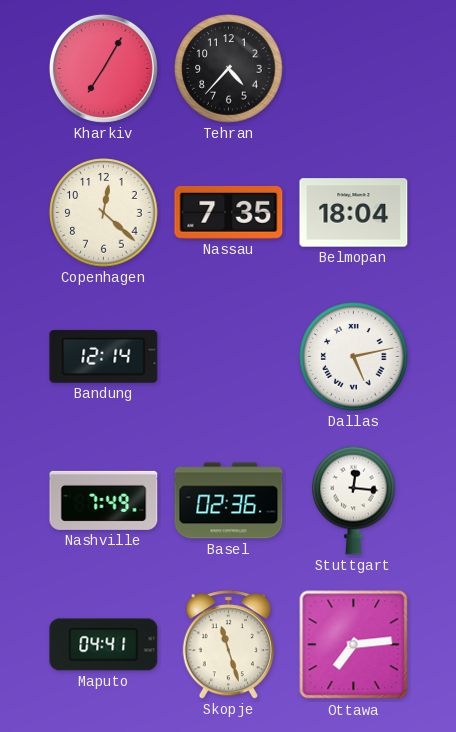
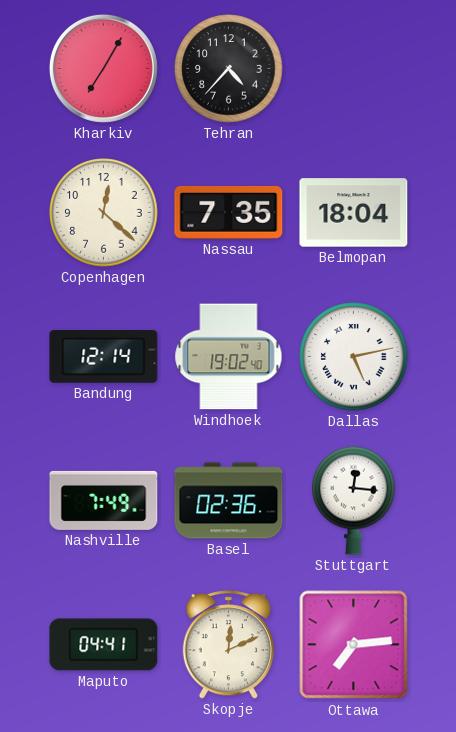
Windhoek: none -> 19:02 (229, 357)
Skopje: 11:27 -> 12:11 (228, 645)
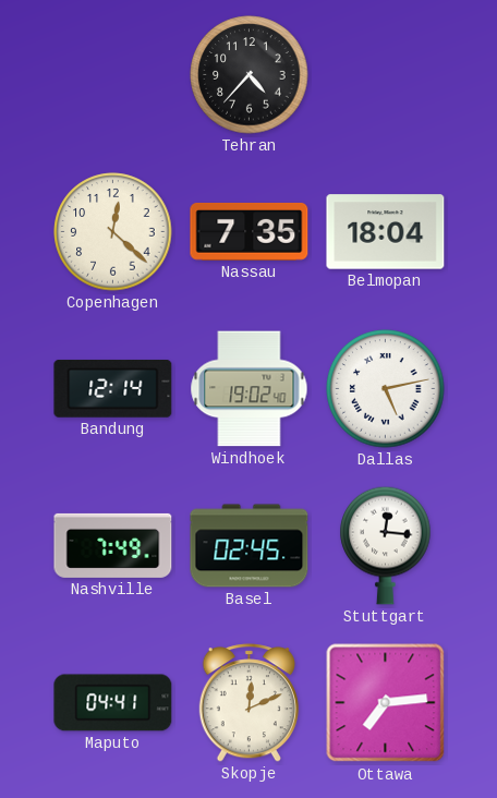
Kharkiv: 7:05 -> none (103, 68)
Basel: 02:36 -> 02:45 (250, 546)
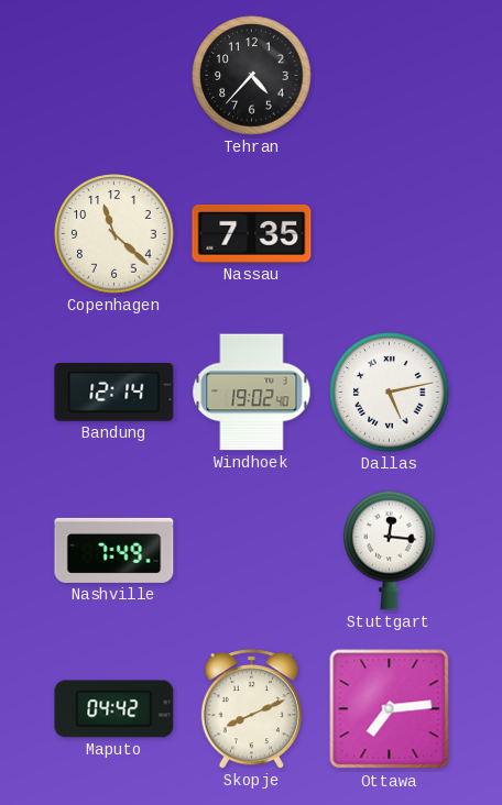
Copenhagen: 12:22 -> 11:22 (114, 234)
Belmopan: 18:04 -> none (386, 232)
Basel: 02:45 -> none (250, 546)
Maputo: 04:41 -> 04:42 (114, 709)
Skopje: 12:11 -> 8:11 (251, 709)
